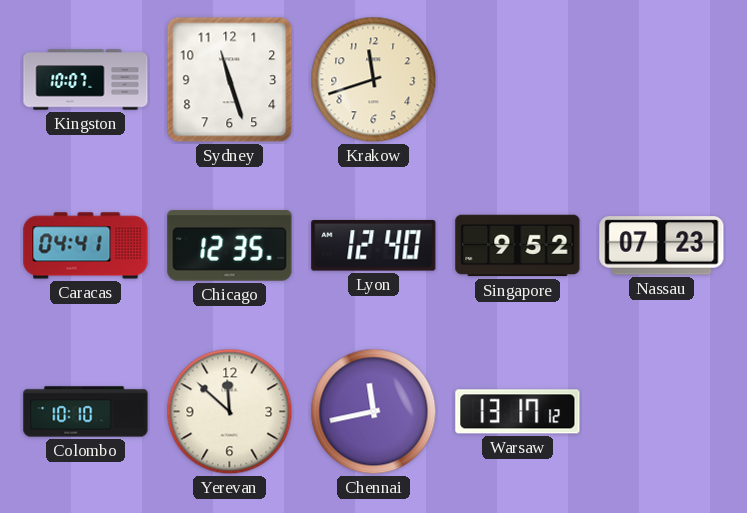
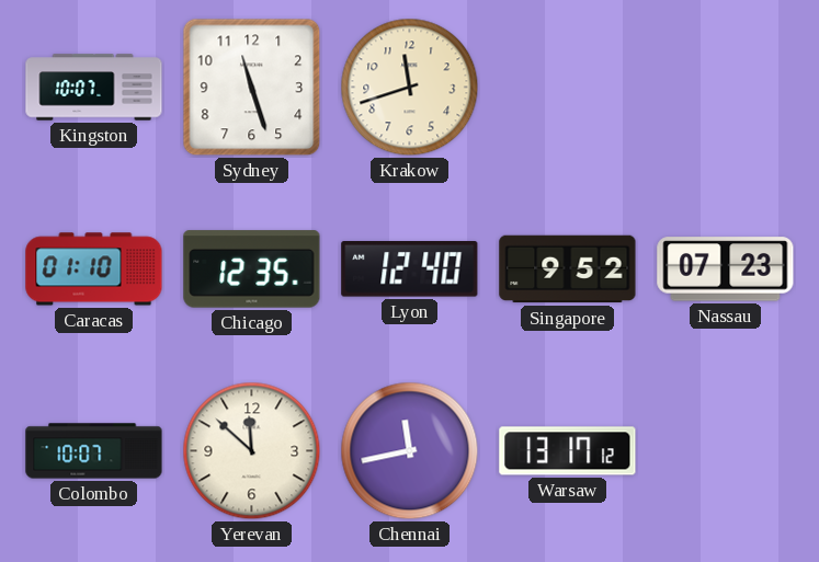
Caracas: 04:41 -> 01:10 (94, 269)
Colombo: 10:10 -> 10:07 (94, 451)
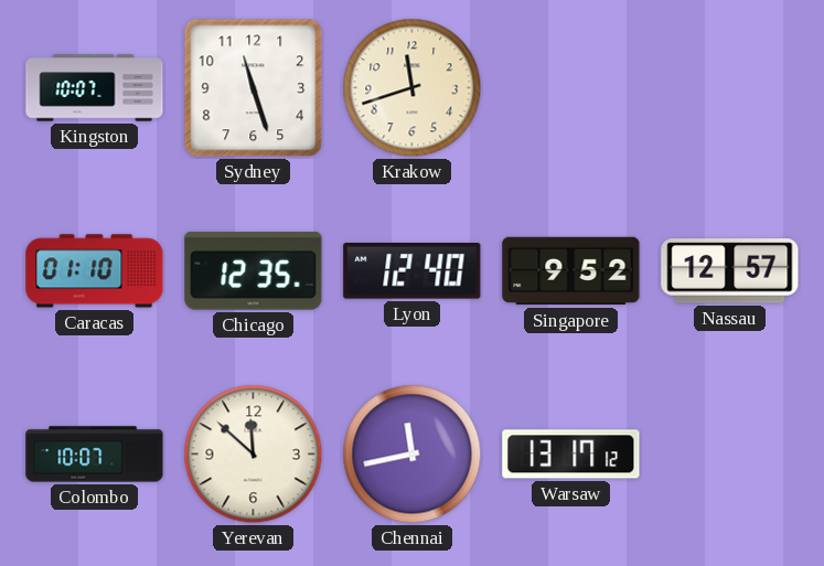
Nassau: 07:23 -> 12:57 (730, 271)
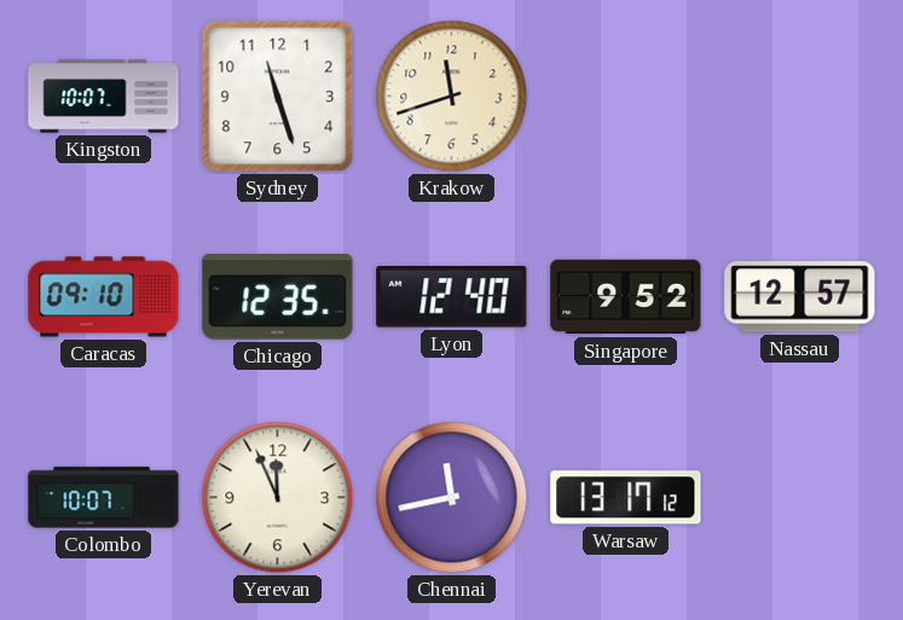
Caracas: 01:10 -> 09:10 (104, 297)
Yerevan: 11:52 -> 11:56 (278, 498)
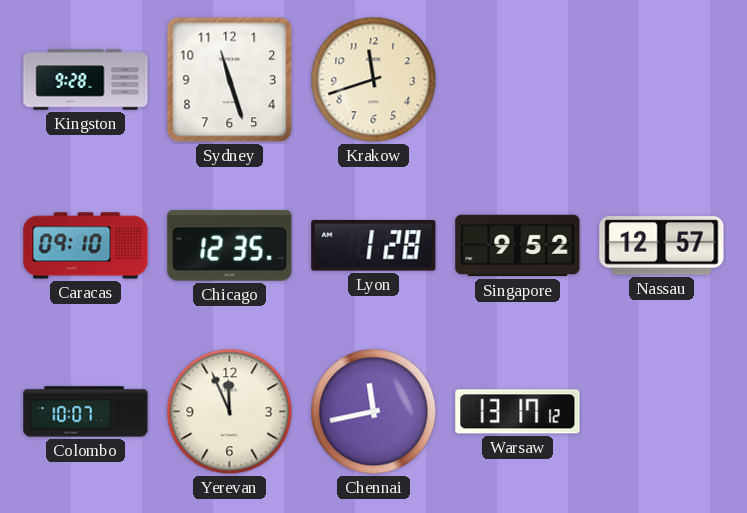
Kingston: 10:07 -> 9:28 (86, 80)
Lyon: 12:40 -> 1:28 (374, 246)
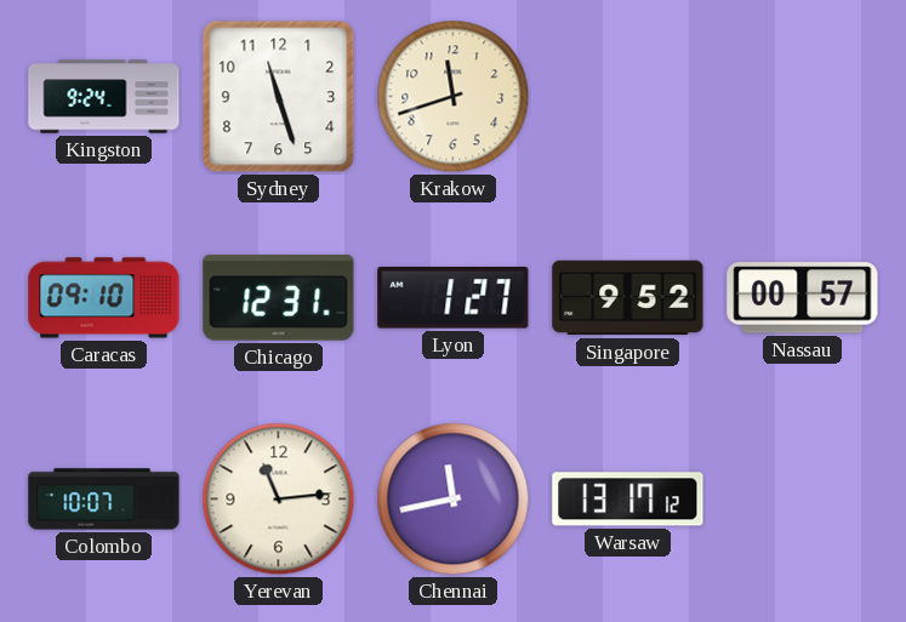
Kingston: 9:28 -> 9:24 (104, 97)
Chicago: 12:35 -> 12:31 (279, 298)
Lyon: 1:28 -> 1:27 (454, 298)
Nassau: 12:57 -> 00:57 (803, 298)
Yerevan: 11:56 -> 11:14 (279, 500)
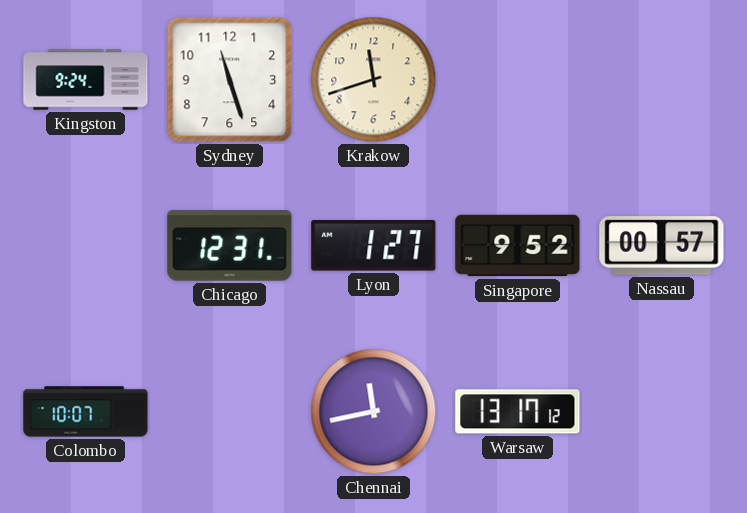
Caracas: 09:10 -> none (104, 298)
Yerevan: 11:14 -> none (279, 500)
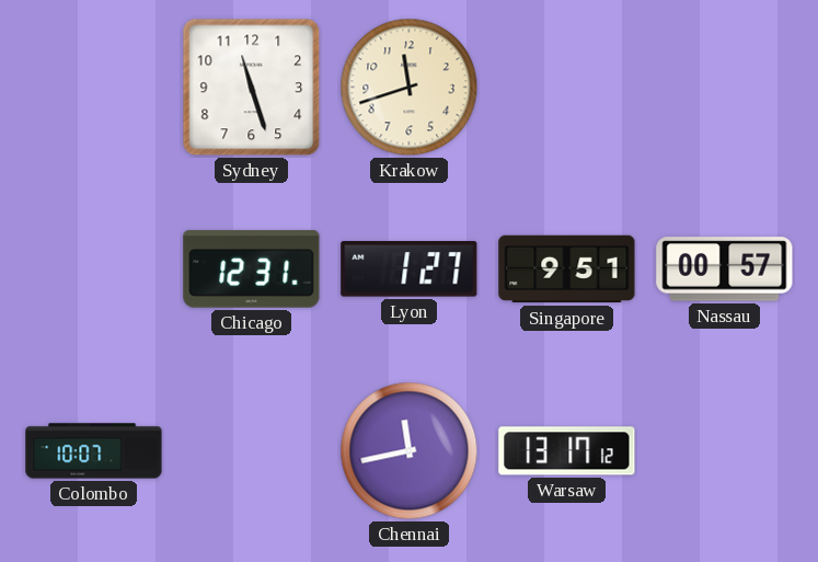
Kingston: 9:24 -> none (86, 80)
Singapore: 9:52 -> 9:51 (567, 269)
